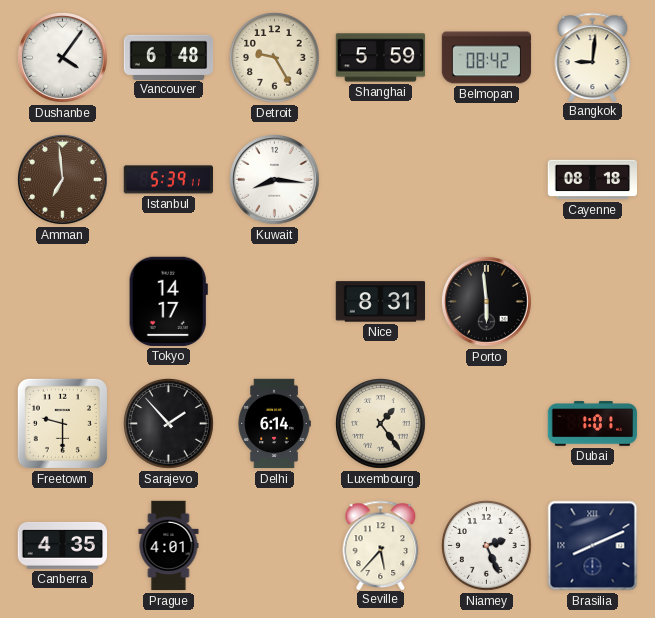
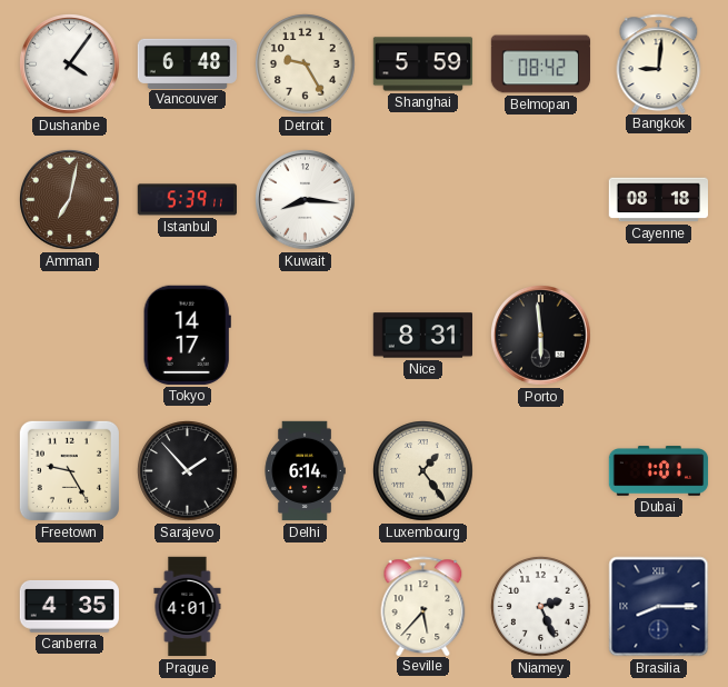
Amman: 6:59 -> 7:02 (70, 200)
Freetown: 9:30 -> 9:25 (69, 470)
Brasilia: 8:11 -> 8:15 (659, 607)
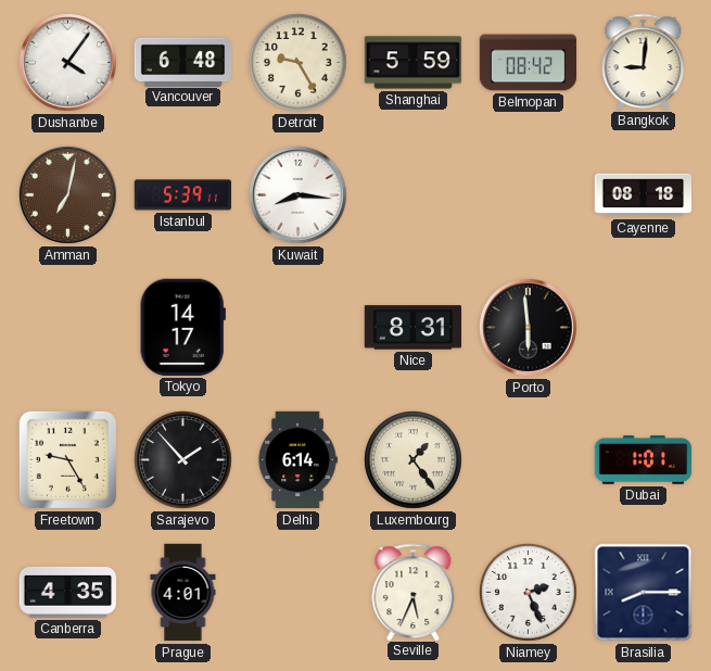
Seville: 5:37 -> 5:34 (414, 592)
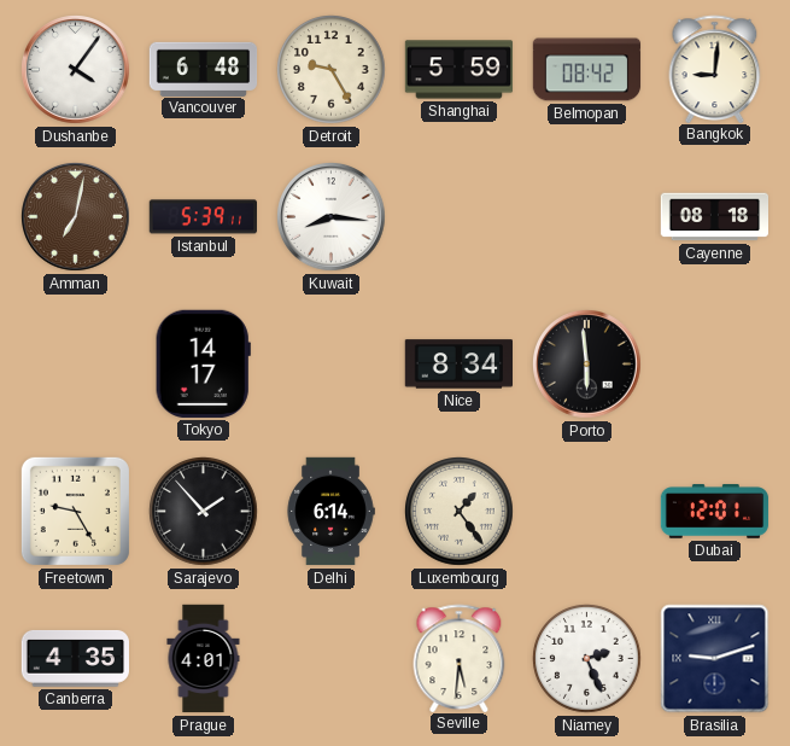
Nice: 8:31 -> 8:34 (458, 365)
Dubai: 1:01 -> 12:01 (715, 512)
Seville: 5:34 -> 5:31 (460, 658)
Brasilia: 8:15 -> 9:12 (715, 659)
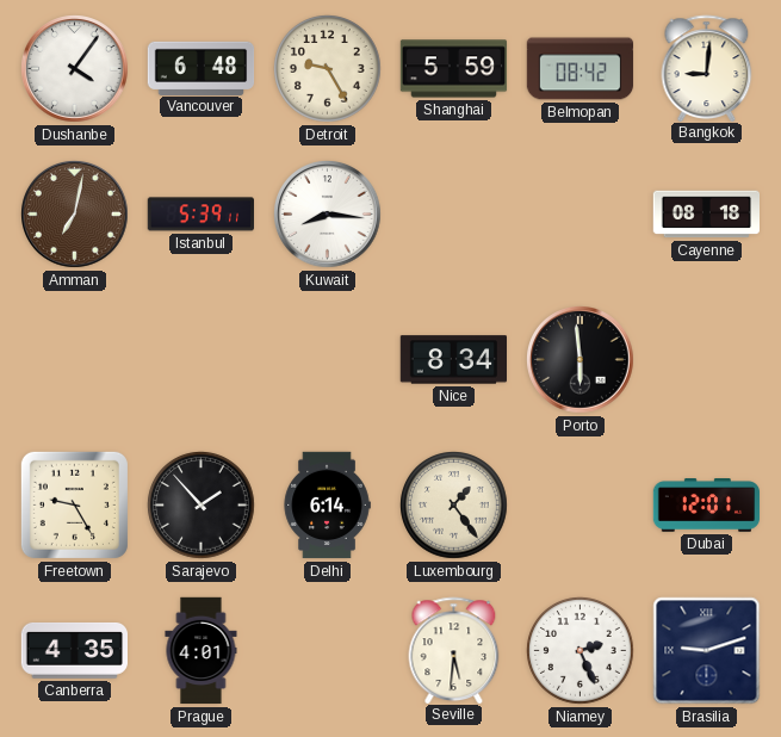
Tokyo: 14:17 -> none (203, 363)
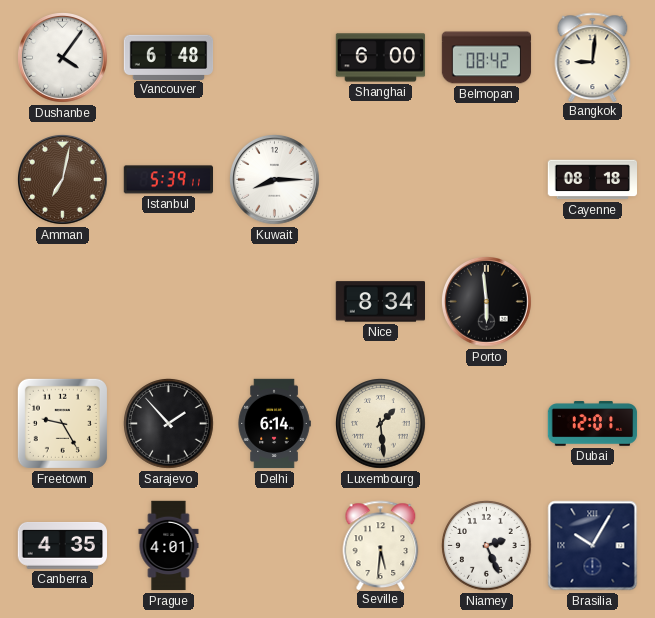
Detroit: 9:25 -> none (328, 69)
Shanghai: 5:59 -> 6:00 (381, 58)
Kuwait: 8:16 -> 8:15 (275, 180)
Luxembourg: 1:24 -> 1:29 (381, 424)
Brasilia: 9:12 -> 10:05 (593, 546)
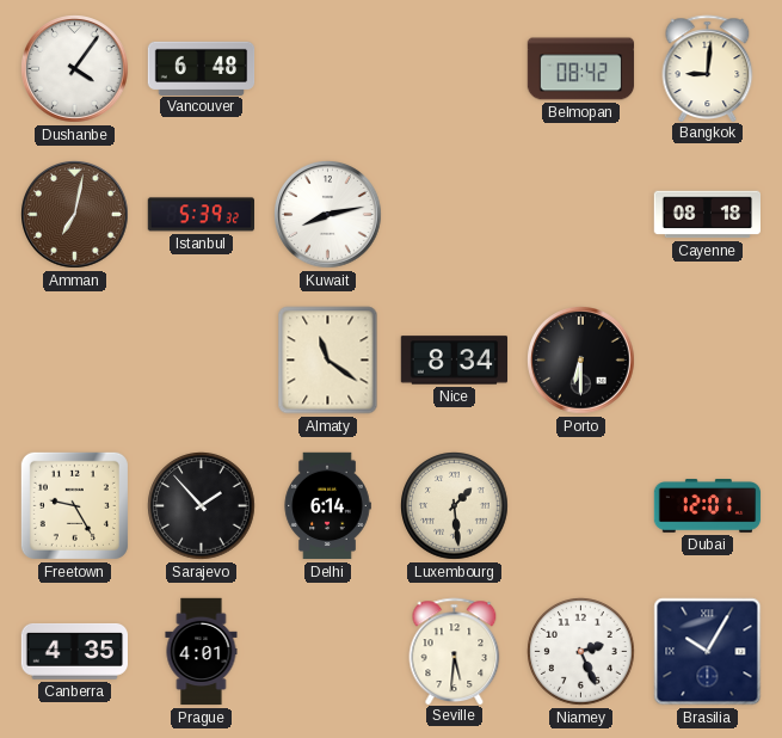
Shanghai: 6:00 -> none (381, 58)
Istanbul: 5:39:11 -> 5:39:32 (201, 215)
Kuwait: 8:15 -> 8:13 (328, 215)
Almaty: none -> 11:21 (328, 361)
Porto: 5:59 -> 6:30 (581, 361)
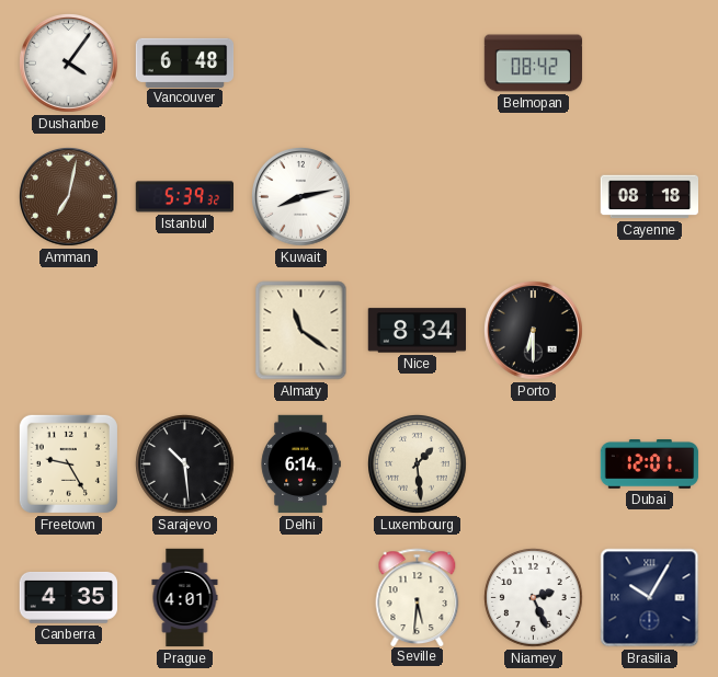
Bangkok: 9:01 -> none (708, 68)
Sarajevo: 1:53 -> 10:29 (185, 464)
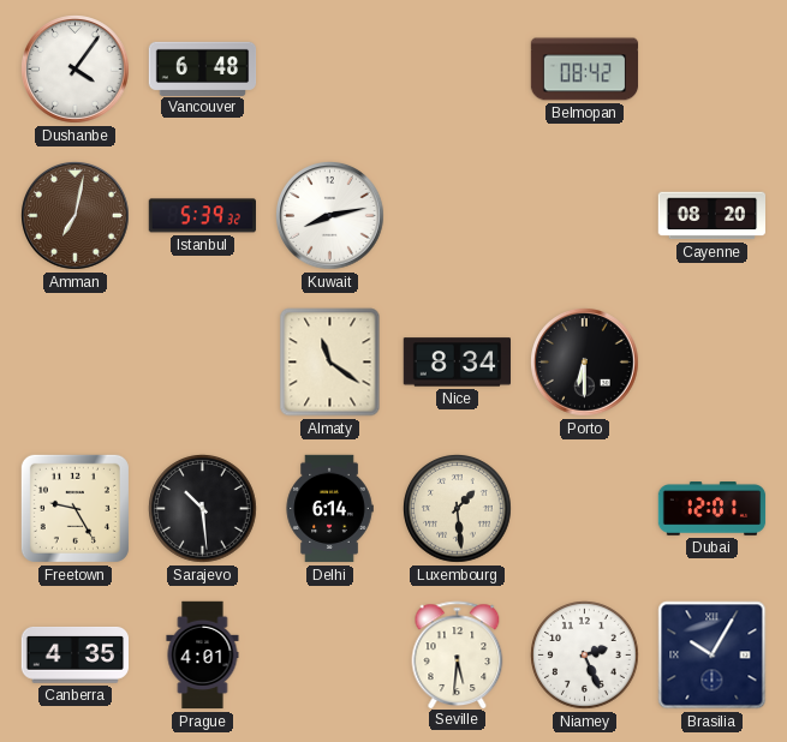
Cayenne: 08:18 -> 08:20 (711, 216)
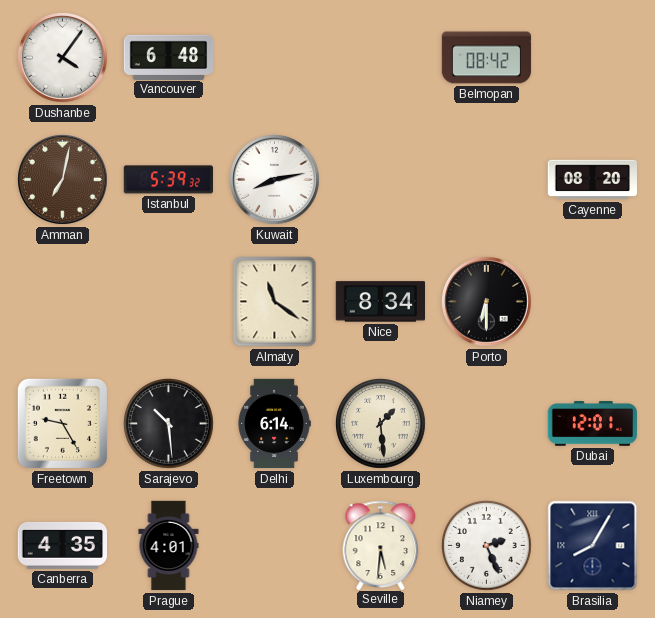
Brasilia: 10:05 -> 8:05 (593, 546)
